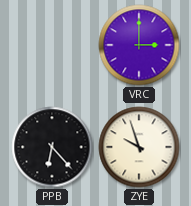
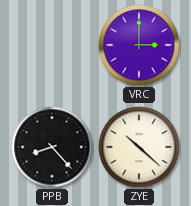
PPB: 6:23 -> 8:23 (52, 147)
ZYE: 9:57 -> 10:22 (139, 147)
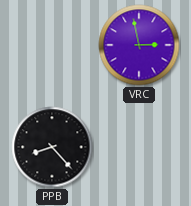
VRC: 3:00 -> 2:58 (139, 45)
ZYE: 10:22 -> none (139, 147)
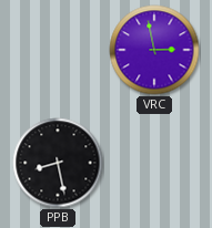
PPB: 8:23 -> 8:28 (58, 163)
